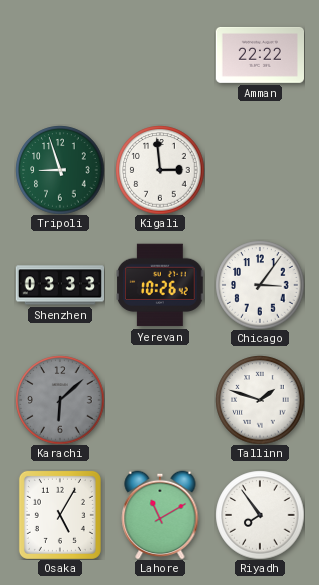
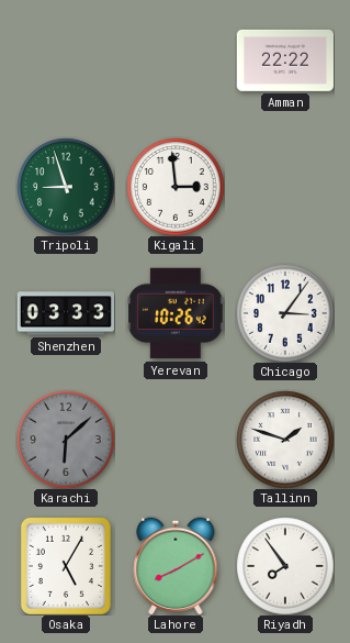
Lahore: 11:10 -> 8:10 (176, 566)
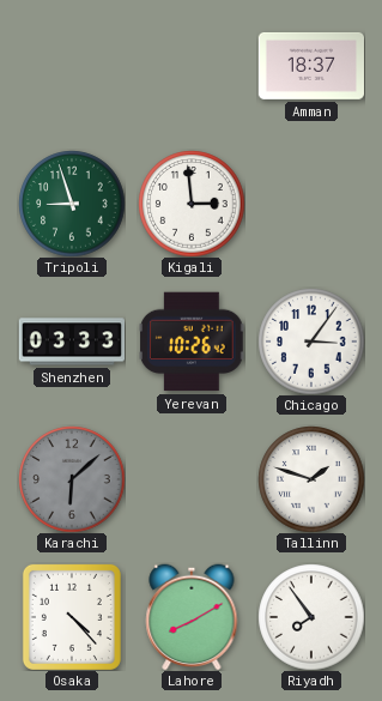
Amman: 22:22 -> 18:37 (310, 66)
Osaka: 5:05 -> 4:23 (72, 617)
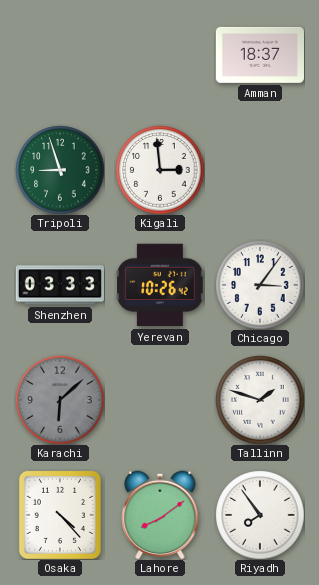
Lahore: 8:10 -> 8:09 (160, 515)
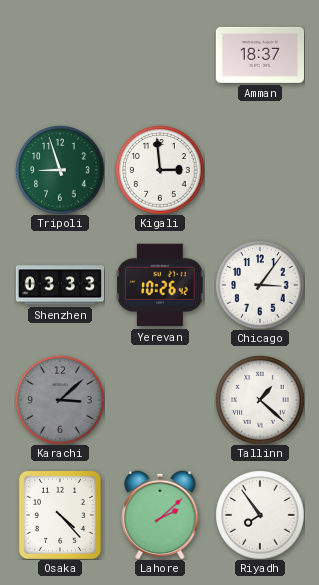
Karachi: 6:08 -> 3:08 (60, 400)
Tallinn: 1:48 -> 1:22 (260, 400)
Lahore: 8:09 -> 2:08 (160, 515)
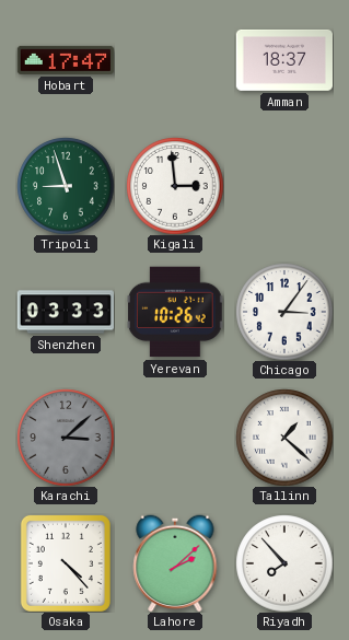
Hobart: none -> 17:47 (66, 60)
Riyadh: 7:54 -> 7:53 (284, 563)
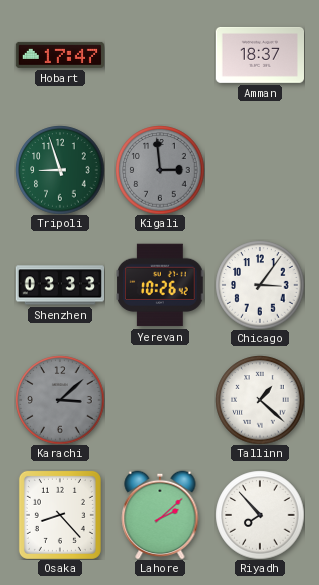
Kigali dial: white -> grey (160, 170)
Osaka: 4:23 -> 8:23 (60, 515)
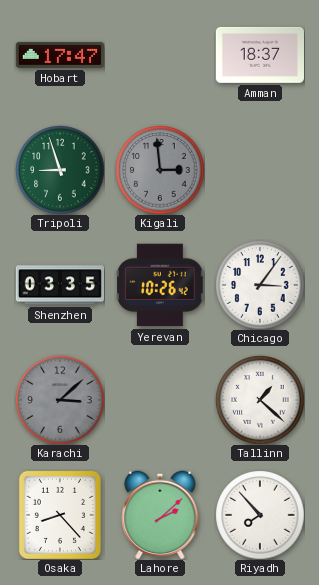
Shenzhen: 03:33 -> 03:35 (59, 285)
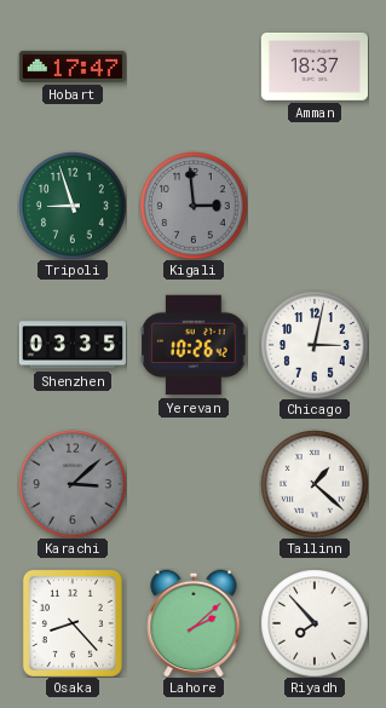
Chicago: 3:06 -> 3:02 (315, 345)
